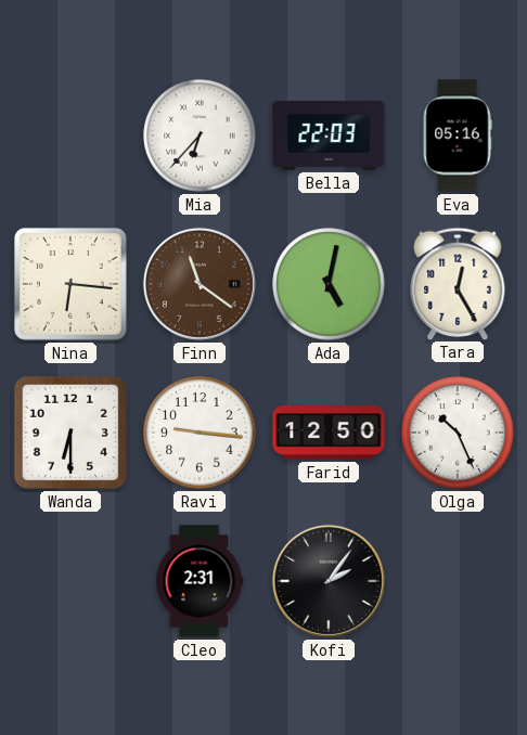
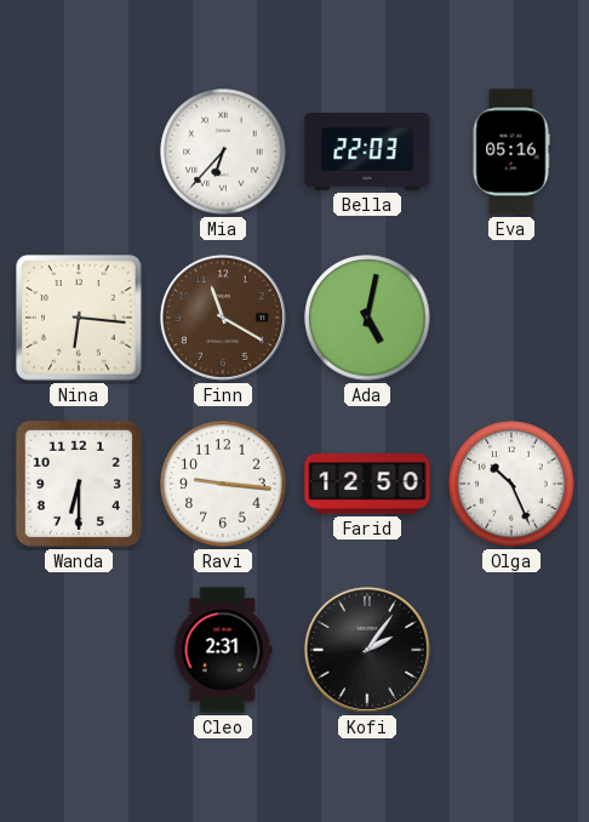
Finn: 11:21 -> 11:20 (223, 318)
Tara: 12:25 -> none (458, 283)
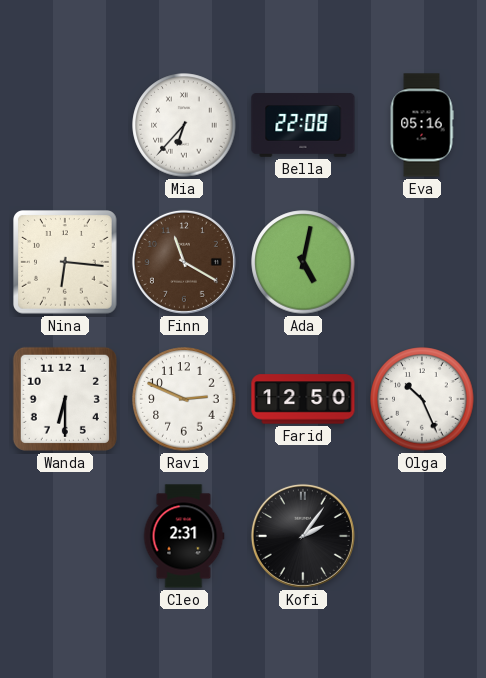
Bella: 22:03 -> 22:08 (303, 125)
Ravi: 9:16 -> 2:49 (184, 399)
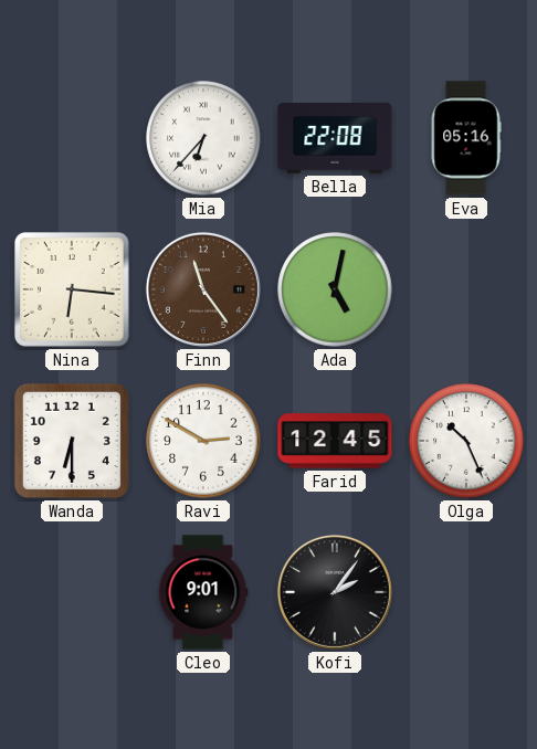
Finn: 11:20 -> 11:24 (203, 289)
Ravi: 2:49 -> 2:50 (203, 441)
Farid: 12:50 -> 12:45 (335, 441)
Cleo: 2:31 -> 9:01 (203, 592)
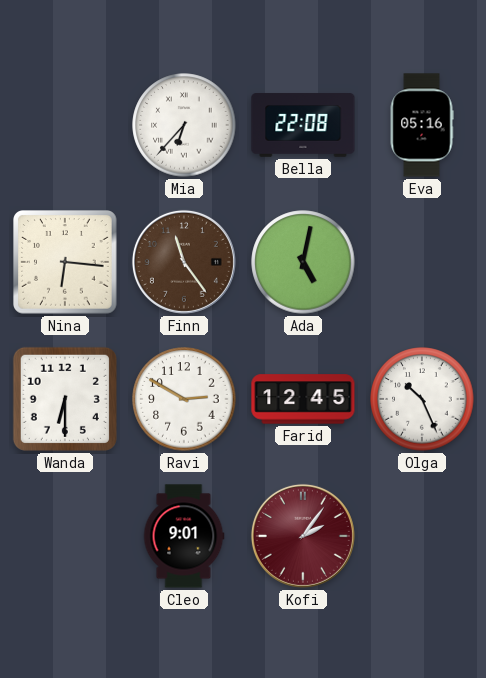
Kofi dial: black -> burgundy (303, 536)
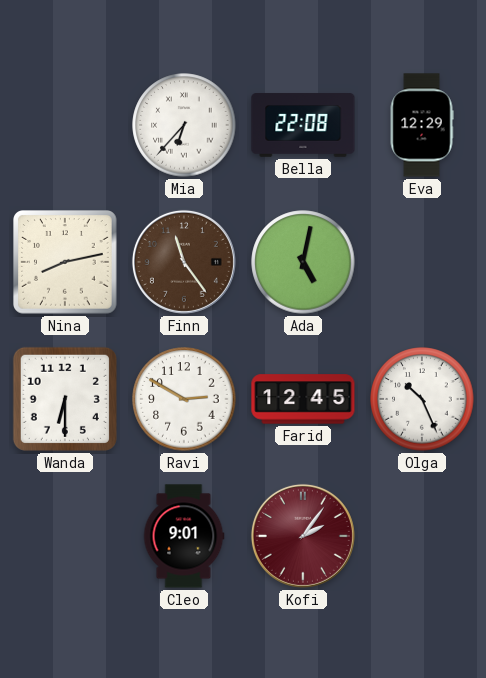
Eva: 05:16 -> 12:29 (422, 125)
Nina: 6:16 -> 8:13 (65, 262)
